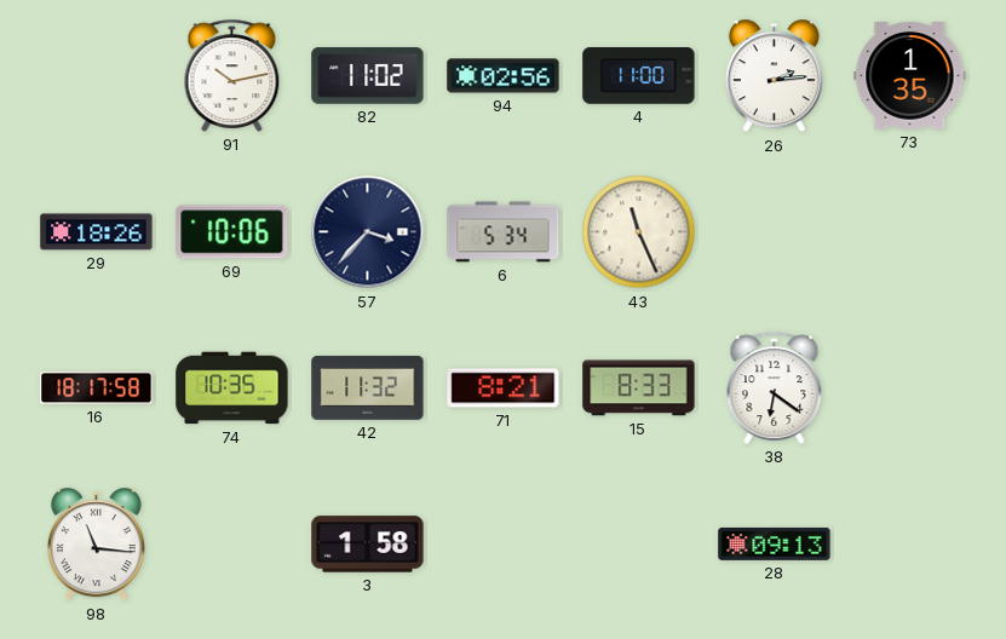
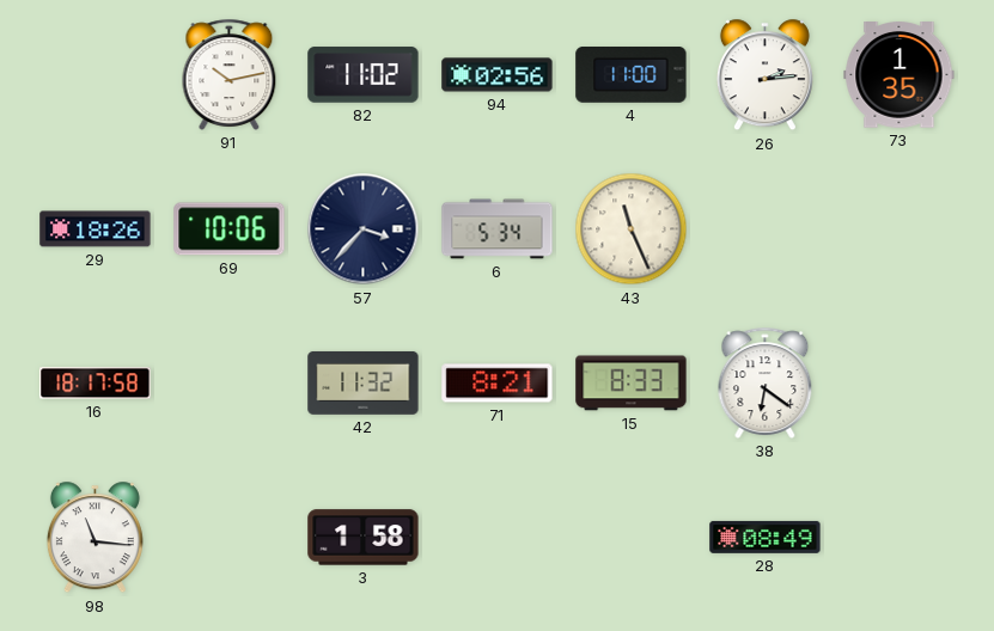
74: 10:35 -> none (232, 388)
28: 09:13 -> 08:49 (766, 537)
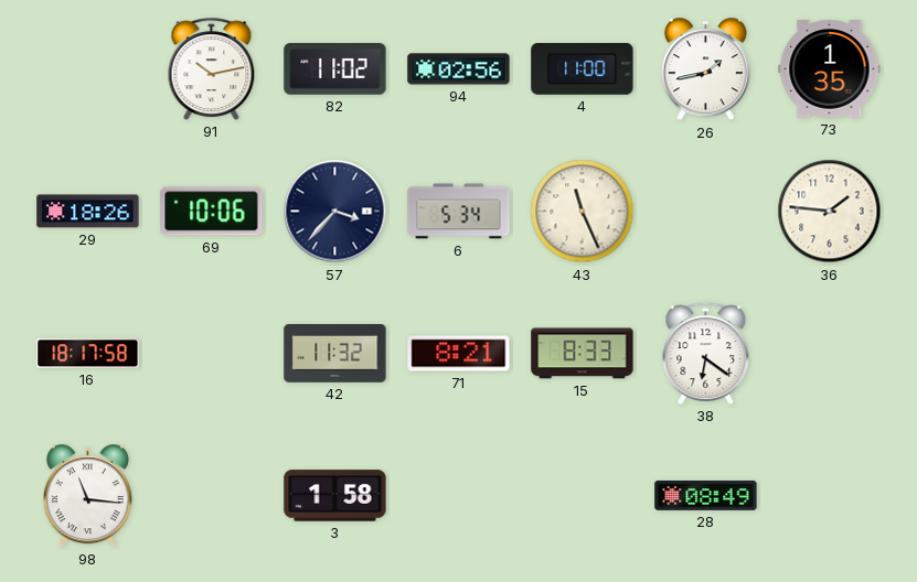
26: 2:14 -> 1:43 (705, 69)
36: none -> 1:46 (830, 212)
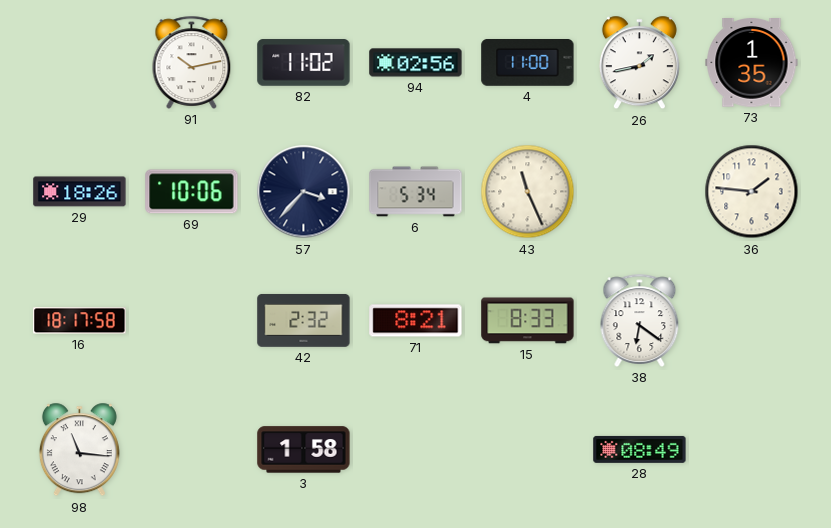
42: 11:32 -> 2:32 (304, 320)
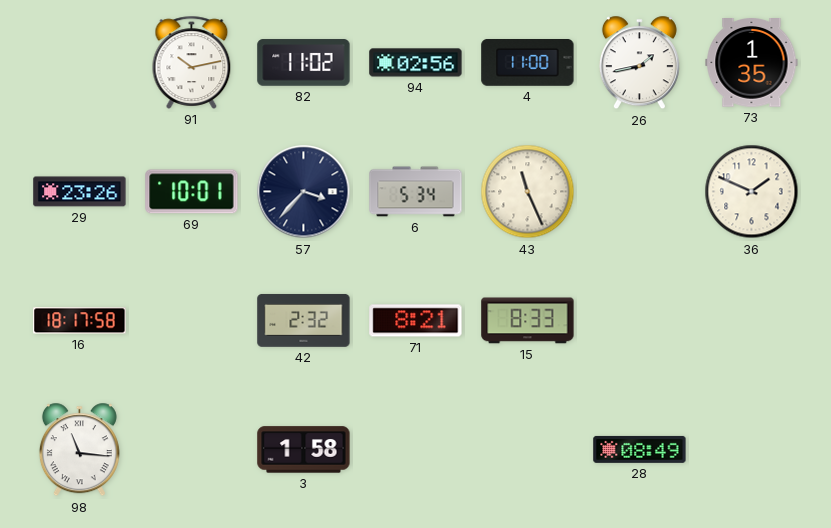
29: 18:26 -> 23:26 (80, 192)
69: 10:06 -> 10:01 (192, 192)
36: 1:46 -> 1:49 (752, 192)
38: 6:21 -> none (640, 320)
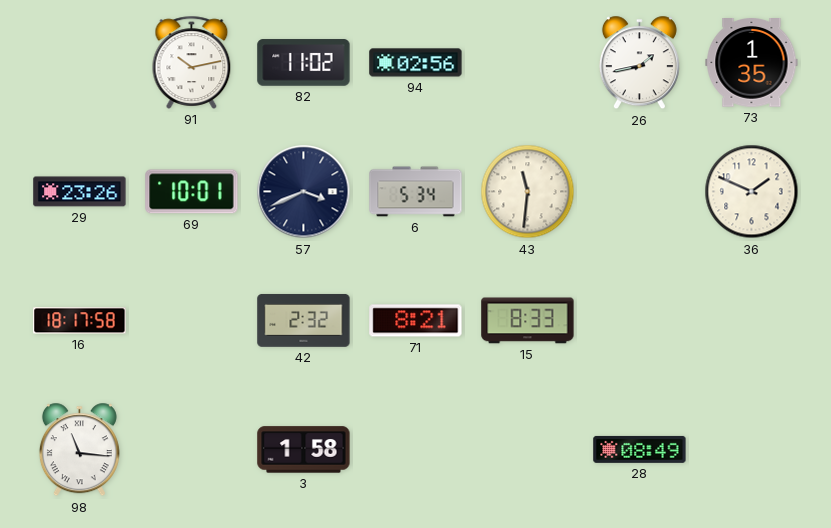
4: 11:00 -> none (528, 63)
57: 3:37 -> 3:41 (304, 192)
43: 11:26 -> 11:31 (528, 192)
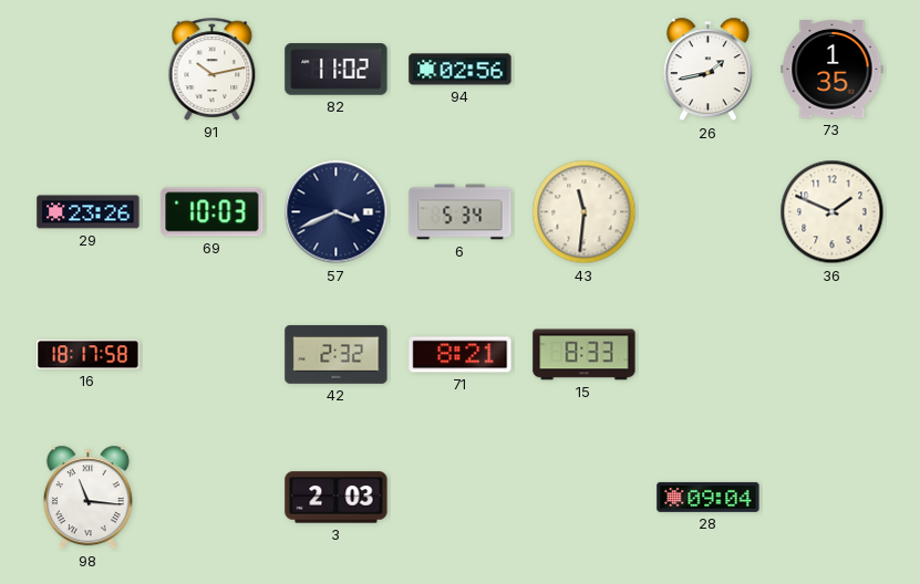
69: 10:01 -> 10:03 (213, 212)
3: 1:58 -> 2:03 (337, 498)
28: 08:49 -> 09:04 (709, 497)
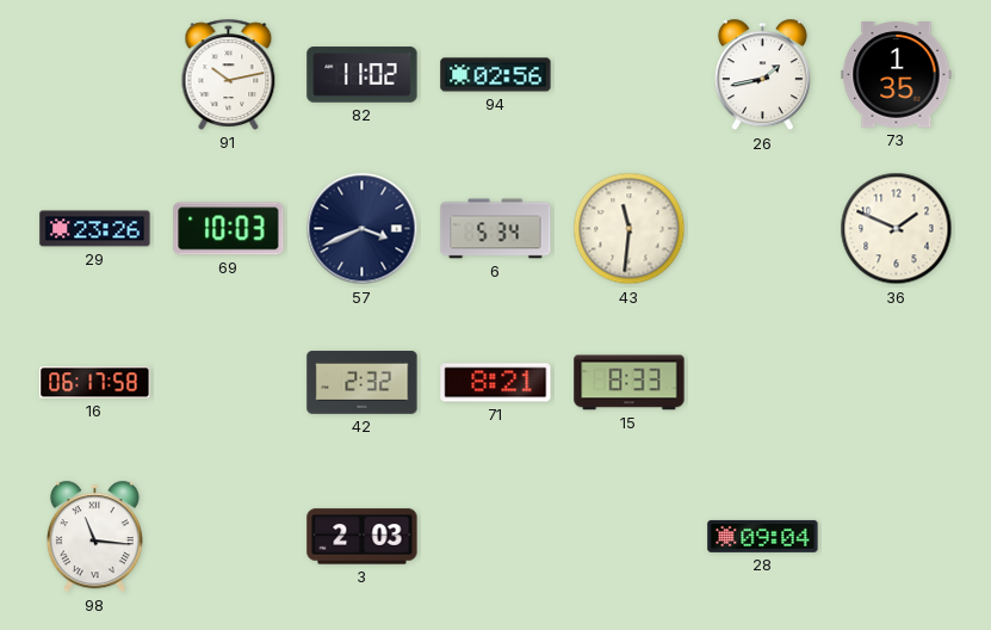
16: 18:17 -> 06:17 (95, 383)
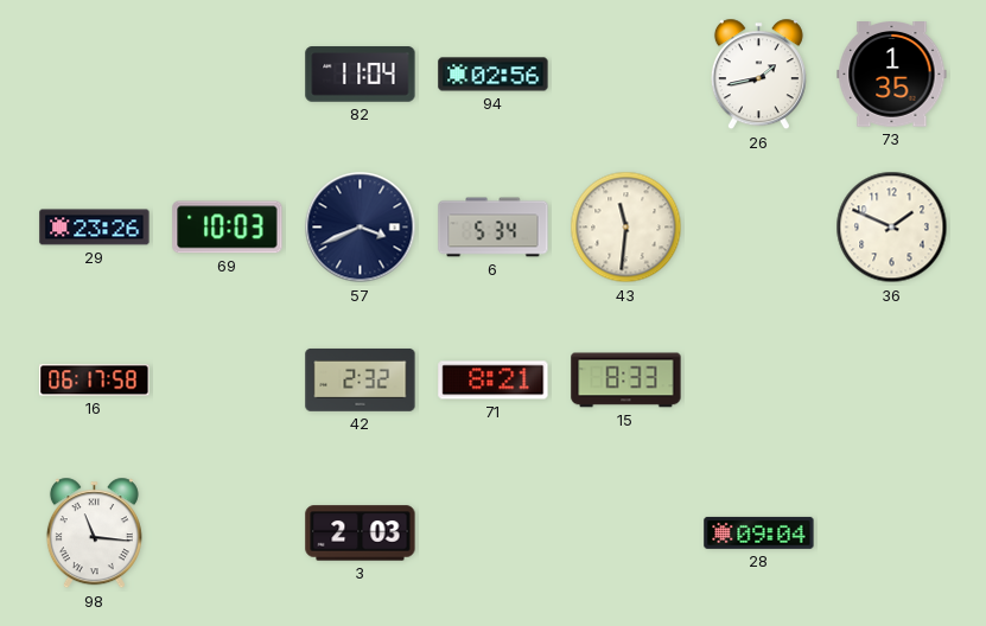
91: 10:13 -> none (229, 74)
82: 11:02 -> 11:04 (361, 75)
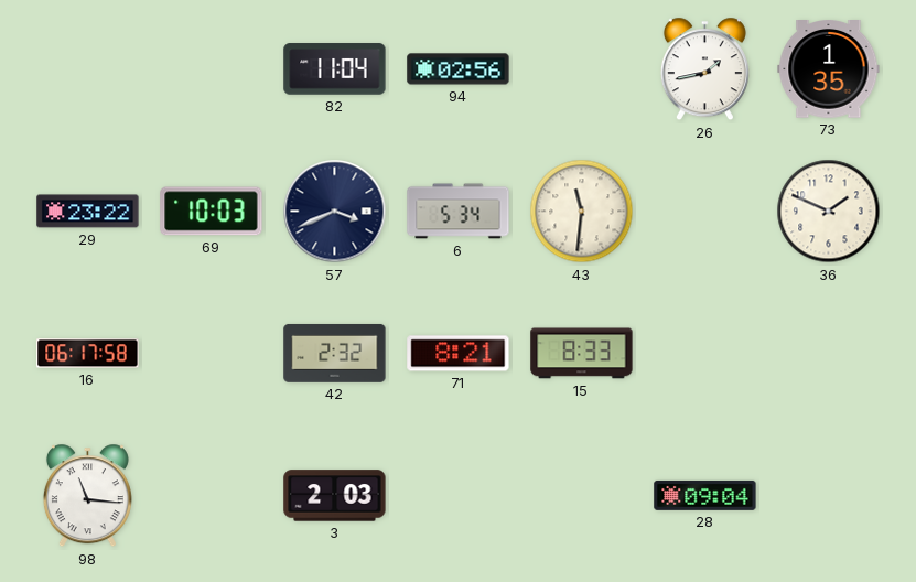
29: 23:26 -> 23:22 (88, 212)
